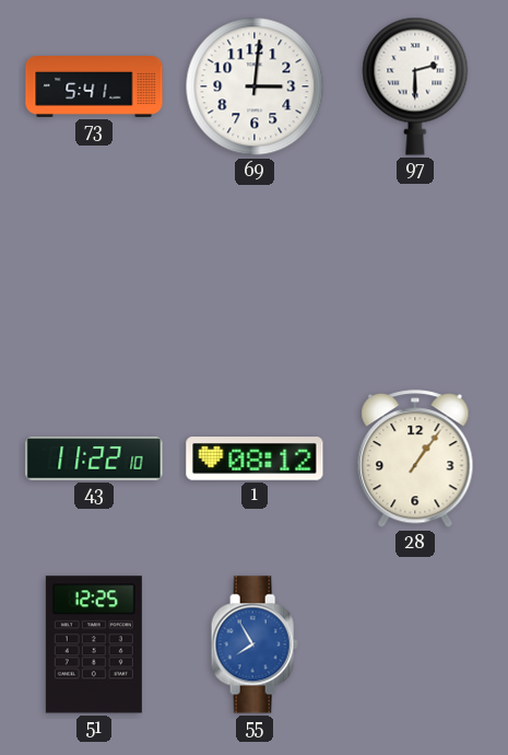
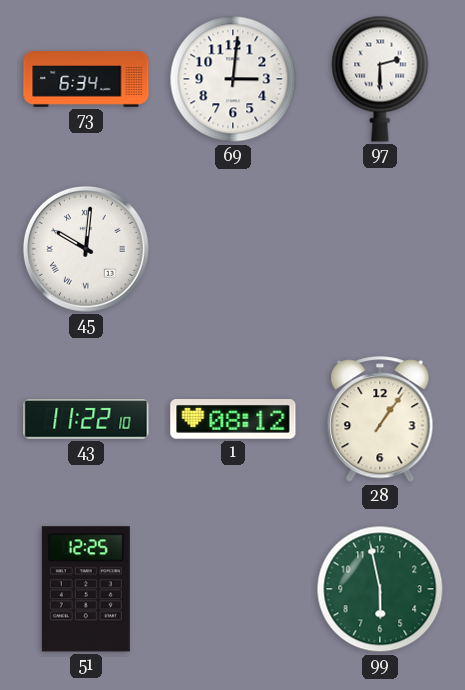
73: 5:41 -> 6:34 (86, 80)
45: none -> 10:01 (86, 249)
55: 7:55 -> none (255, 644)
99: none -> 5:58 (380, 589)
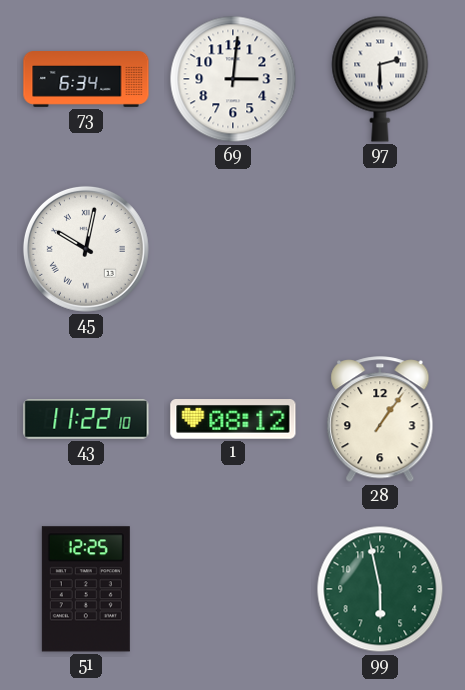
45: 10:01 -> 10:02 (86, 249)
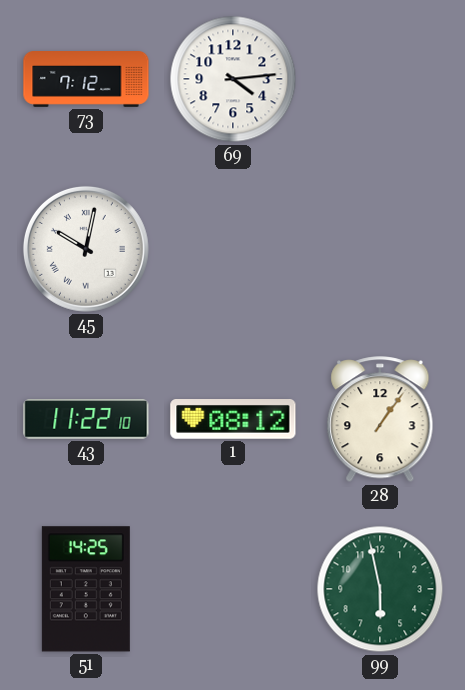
73: 6:34 -> 7:12 (86, 80)
69: 3:01 -> 4:14 (233, 79)
97: 2:30 -> none (380, 79)
51: 12:25 -> 14:25 (86, 589)
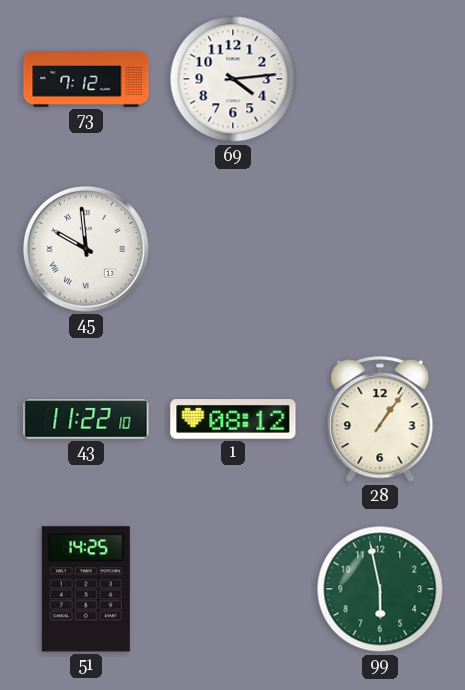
45: 10:02 -> 9:59 (86, 249)
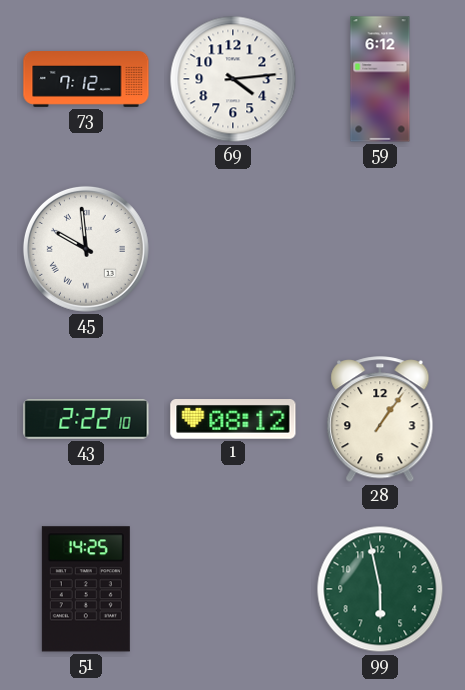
59: none -> 6:12 (380, 79)
43: 11:22 -> 2:22 (86, 419)
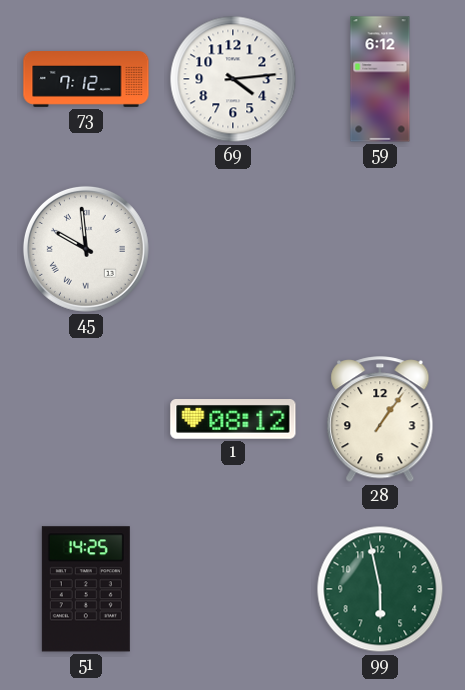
43: 2:22 -> none (86, 419)
